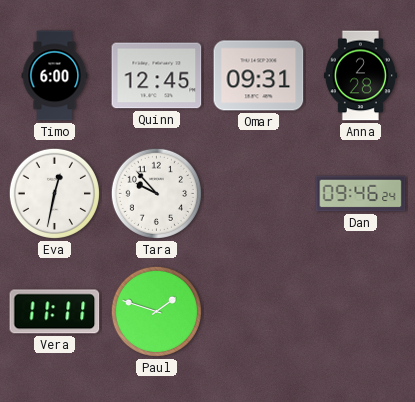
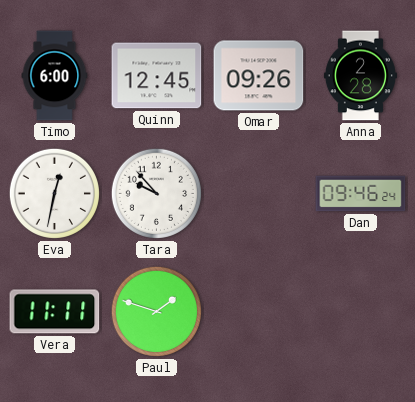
Omar: 09:31 -> 09:26 (259, 76)
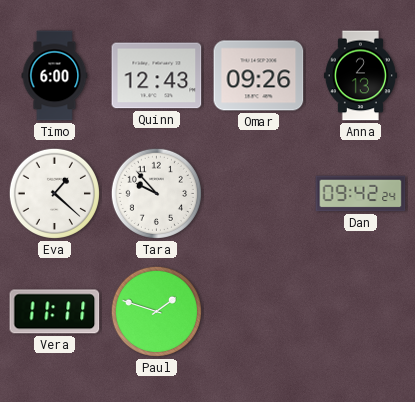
Quinn: 12:45 -> 12:43 (157, 76)
Anna: 2:28 -> 2:13 (360, 76)
Eva: 12:32 -> 1:22 (54, 193)
Dan: 09:46 -> 09:42 (361, 194)
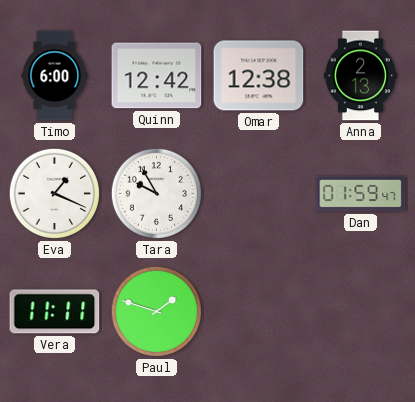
Quinn: 12:43 -> 12:42 (157, 76)
Omar: 09:26 -> 12:38 (259, 76)
Eva: 1:22 -> 1:19 (54, 193)
Tara: 9:53 -> 9:55 (156, 193)
Dan: 09:42 -> 01:59 (361, 194)
